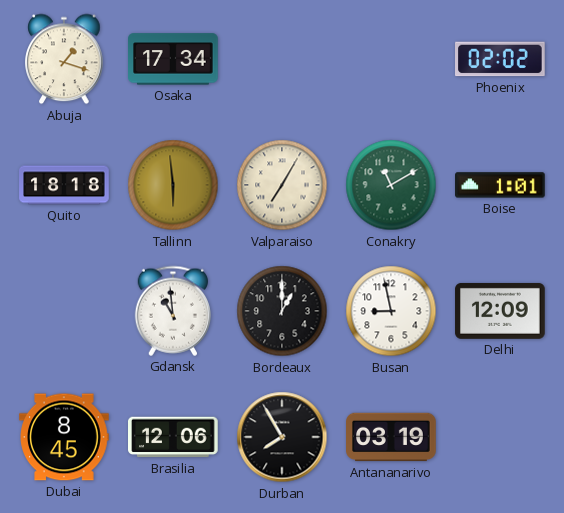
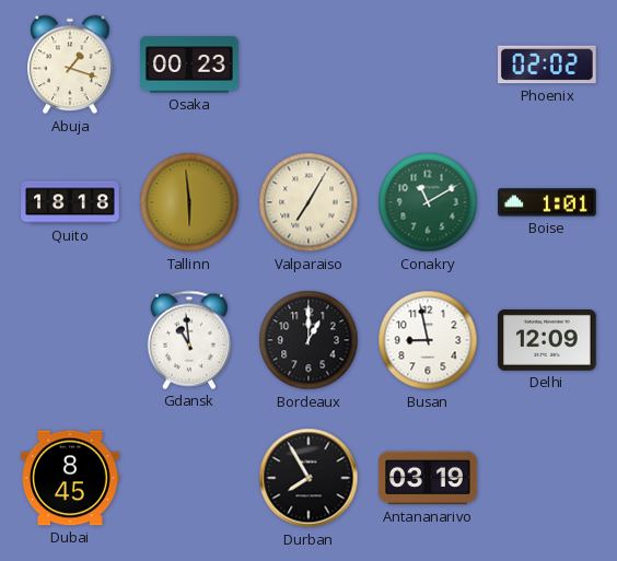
Osaka: 17:34 -> 00:23 (189, 65)
Brasilia: 12:06 -> none (173, 437)
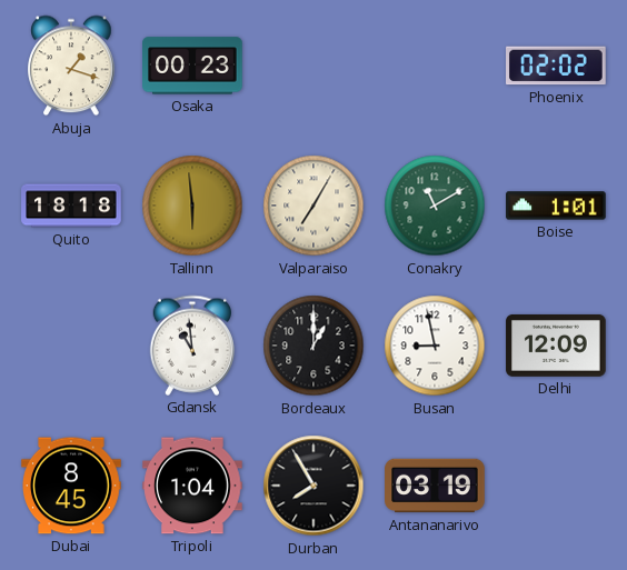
Tripoli: none -> 1:04 (192, 486)
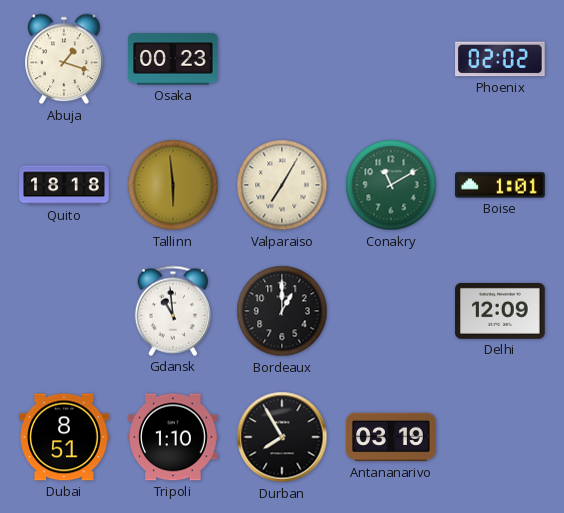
Busan: 8:58 -> none (435, 346)
Dubai: 8:45 -> 8:51 (64, 437)
Tripoli: 1:04 -> 1:10 (173, 437)
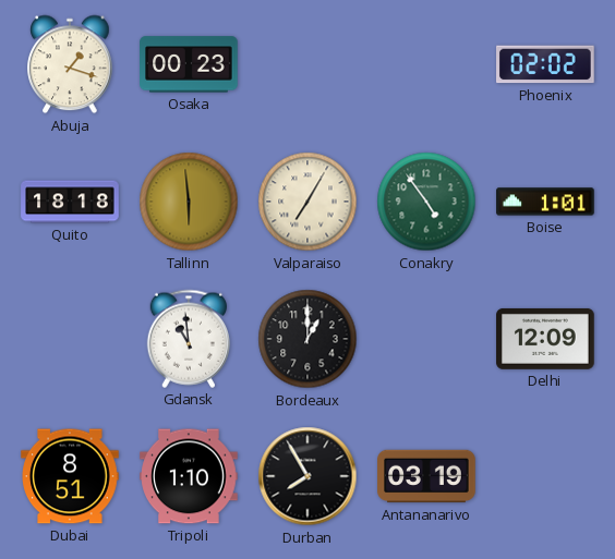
Conakry: 11:10 -> 4:54 (426, 202)
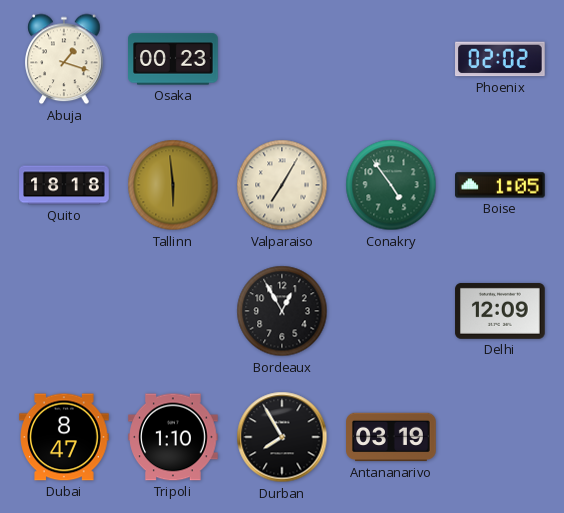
Boise: 1:01 -> 1:05 (500, 185)
Gdansk: 10:59 -> none (188, 339)
Bordeaux: 1:00 -> 12:55 (282, 311)
Dubai: 8:51 -> 8:47 (64, 437)
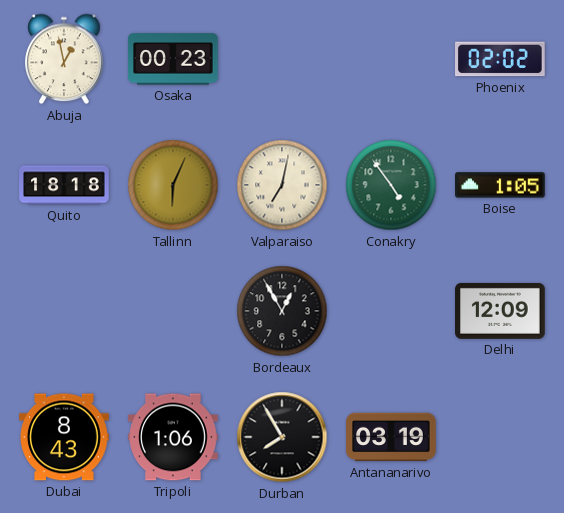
Abuja: 1:18 -> 12:58 (64, 59)
Tallinn: 5:59 -> 6:04 (173, 185)
Valparaiso: 7:05 -> 7:02 (282, 185)
Dubai: 8:47 -> 8:43 (64, 437)
Tripoli: 1:10 -> 1:06 (173, 437)
